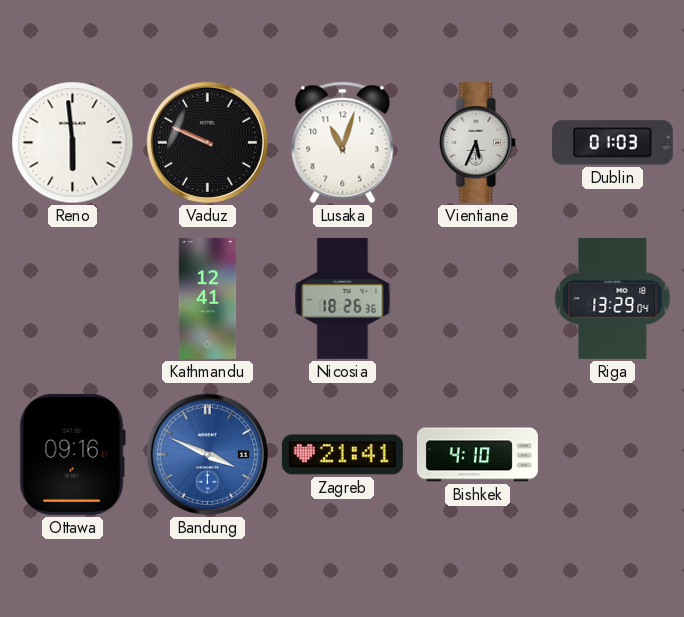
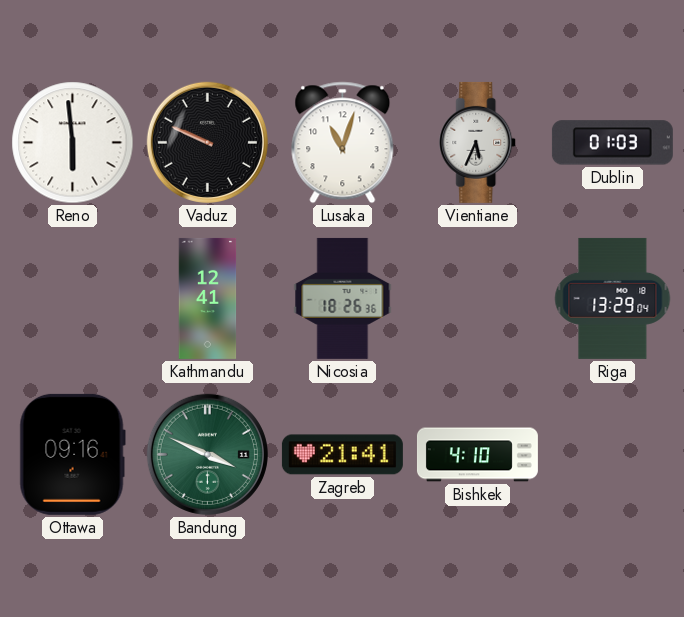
Bandung dial: blue -> green (207, 454)
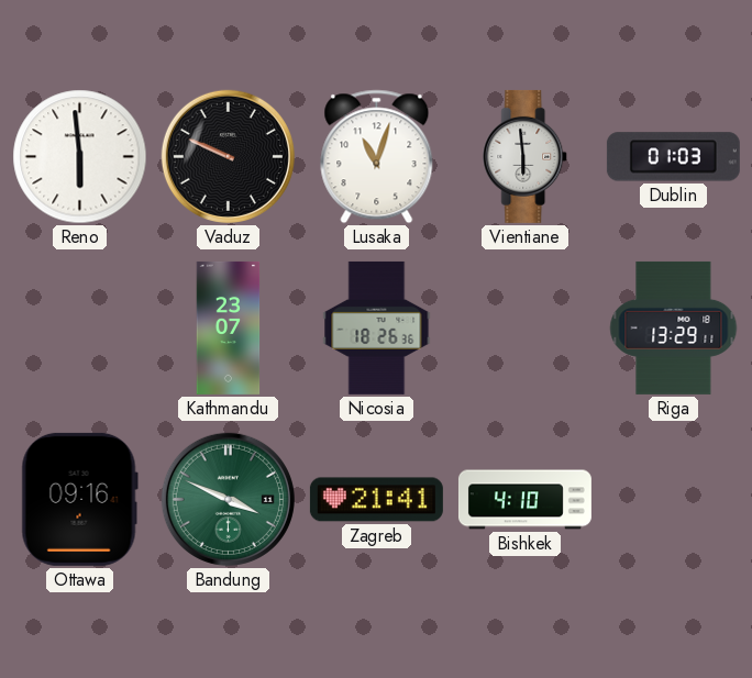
Vientiane: 5:34 -> 5:59 (526, 156)
Kathmandu: 12:41 -> 23:07 (229, 327)
Riga: 13:29:04 -> 13:29:11 (674, 327)
